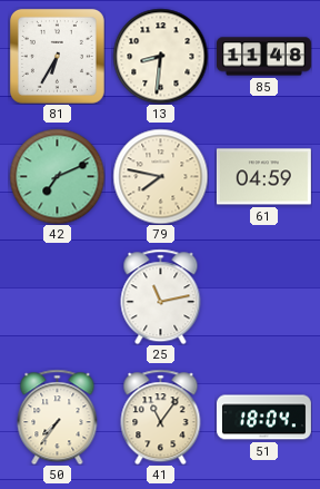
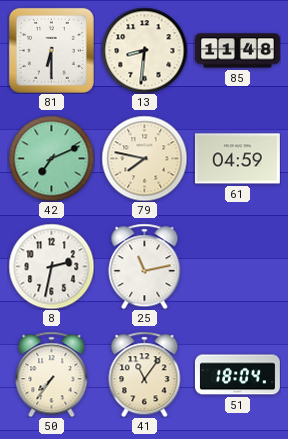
81: 6:35 -> 6:30 (51, 50)
8: none -> 2:32 (51, 266)
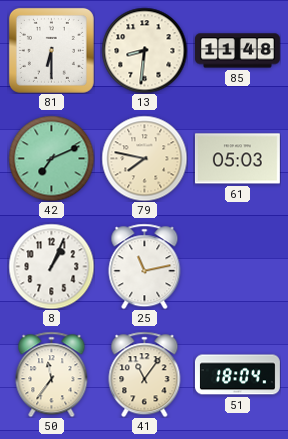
61: 04:59 -> 05:03 (237, 159)
8: 2:32 -> 1:04 (51, 266)
50: 7:36 -> 11:36 (52, 374)
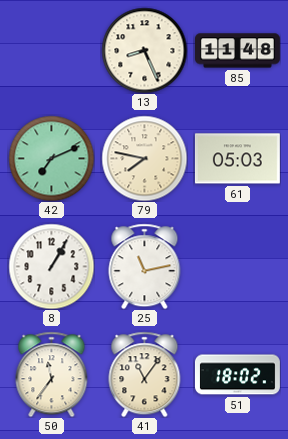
81: 6:30 -> none (51, 50)
13: 8:31 -> 8:26 (144, 50)
8: 1:04 -> 1:05 (51, 266)
51: 18:04 -> 18:02 (237, 375)
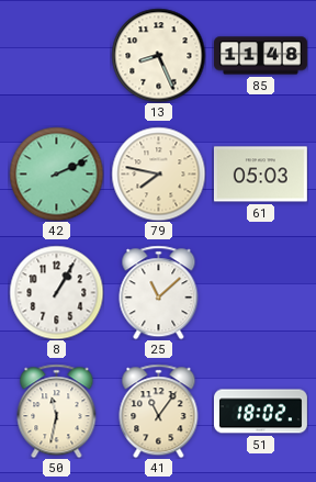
42: 7:11 -> 2:11 (56, 173)
25: 11:13 -> 11:08 (159, 292)
50: 11:36 -> 11:32 (57, 411)
